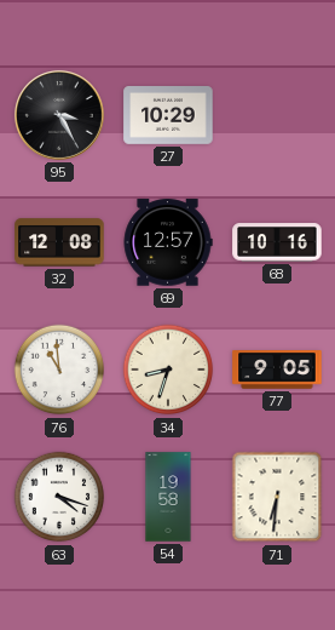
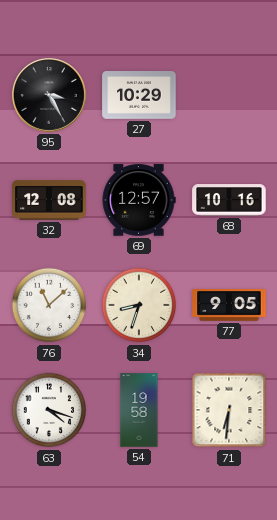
76: 10:59 -> 11:08 (49, 305)
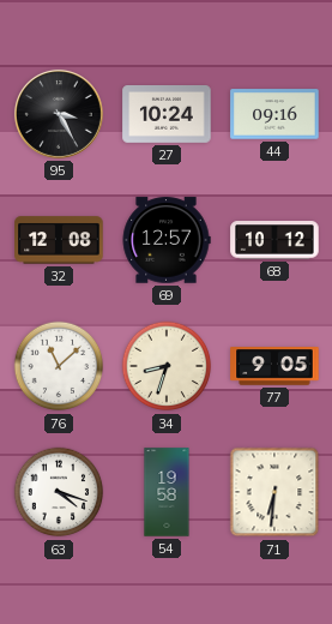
27: 10:29 -> 10:24 (167, 115)
44: none -> 09:16 (274, 114)
68: 10:16 -> 10:12 (274, 240)
